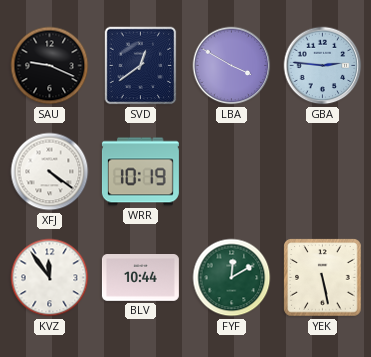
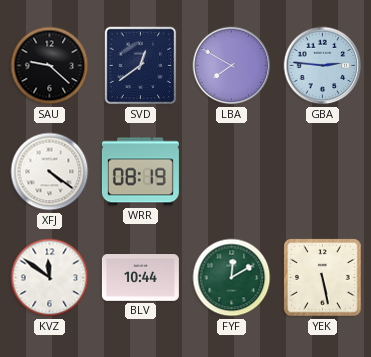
SAU: 9:19 -> 9:22 (50, 66)
LBA: 3:50 -> 7:50 (232, 66)
WRR: 10:19 -> 08:19 (140, 172)
KVZ: 11:54 -> 11:51 (50, 278)
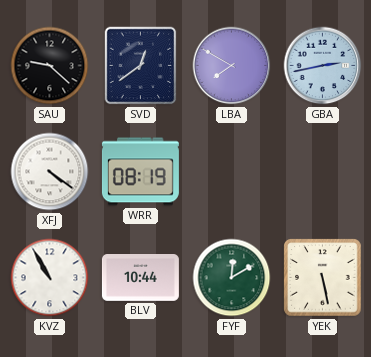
GBA: 2:46 -> 2:43 (323, 66)
KVZ: 11:51 -> 10:55 (50, 278)
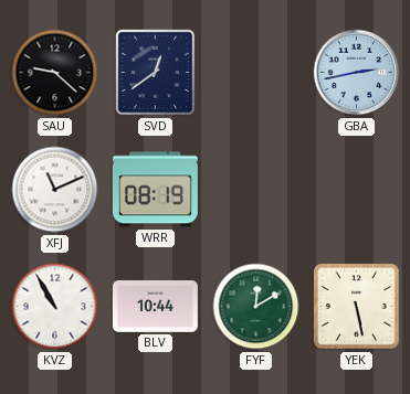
LBA: 7:50 -> none (232, 66)
XFJ: 4:21 -> 11:11 (55, 190)
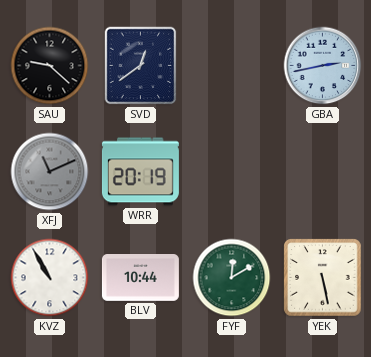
XFJ dial: white -> grey (50, 172)
WRR: 08:19 -> 20:19 (140, 172)
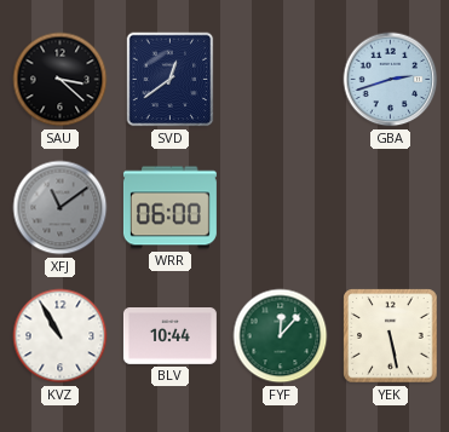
SAU: 9:22 -> 3:22 (61, 80)
GBA: 2:43 -> 2:42 (391, 80)
XFJ: 11:11 -> 11:09 (61, 208)
WRR: 20:19 -> 06:00 (169, 208)
FYF: 12:10 -> 12:07 (281, 336)
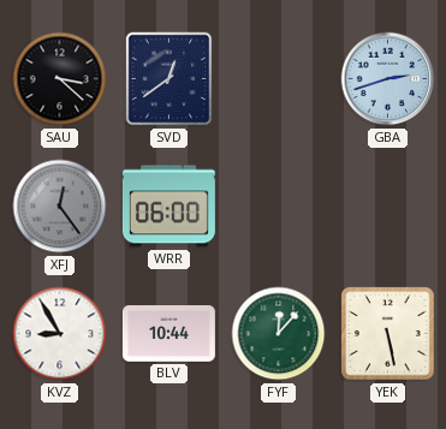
XFJ: 11:09 -> 12:24 (60, 207)
KVZ: 10:55 -> 8:55 (60, 334)
